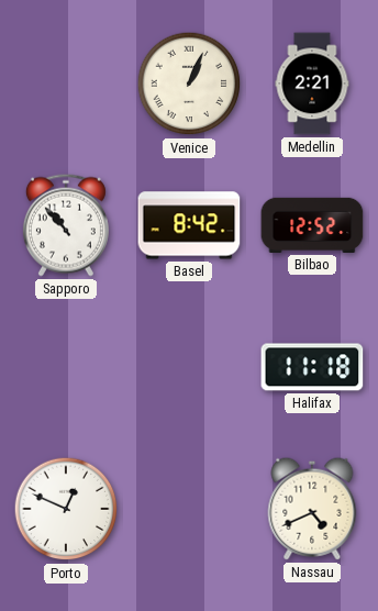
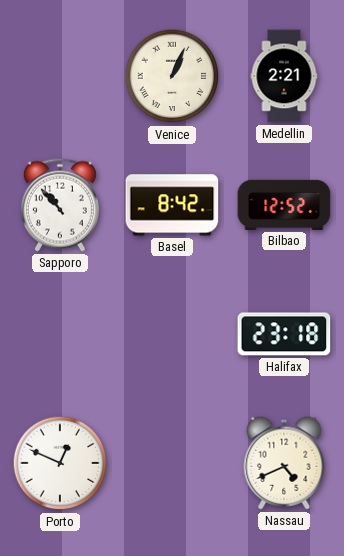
Halifax: 11:18 -> 23:18 (284, 334)
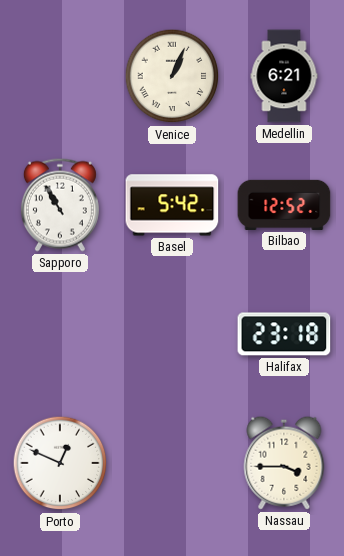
Medellin: 2:21 -> 6:21 (284, 76)
Sapporo: 10:53 -> 10:55 (60, 205)
Basel: 8:42 -> 5:42 (172, 205)
Nassau: 4:41 -> 3:45 (284, 463)
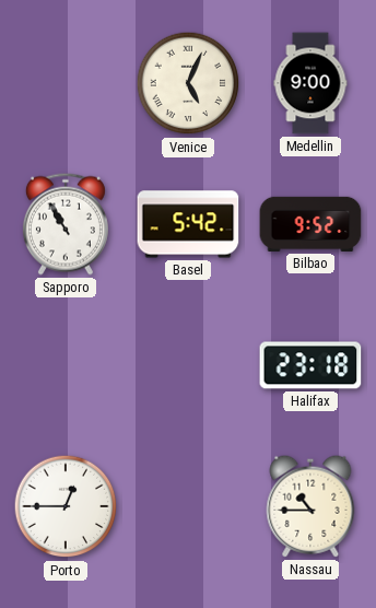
Venice: 1:04 -> 5:04 (188, 83)
Medellin: 6:21 -> 9:00 (310, 83)
Bilbao: 12:52 -> 9:52 (310, 224)
Porto: 12:49 -> 12:45 (66, 506)
Nassau: 3:45 -> 10:45 (310, 506)
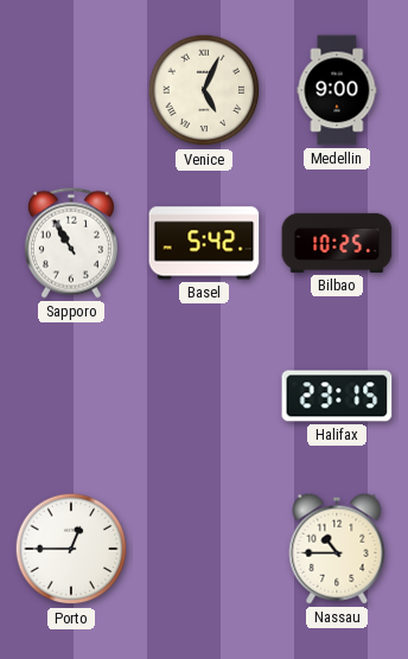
Bilbao: 9:52 -> 10:25 (337, 243)
Halifax: 23:18 -> 23:15 (337, 396)
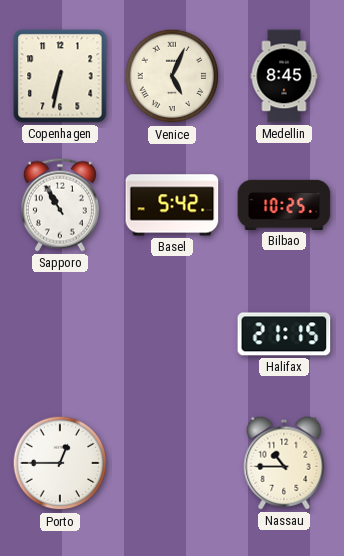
Copenhagen: none -> 6:32 (60, 76)
Medellin: 9:00 -> 8:45 (284, 76)
Halifax: 23:15 -> 21:15 (284, 334)
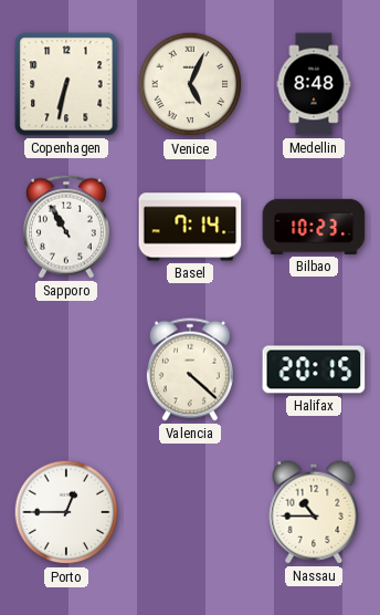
Medellin: 8:45 -> 8:48 (314, 84)
Basel: 5:42 -> 7:14 (190, 227)
Bilbao: 10:25 -> 10:23 (314, 227)
Valencia: none -> 4:22 (190, 369)
Halifax: 21:15 -> 20:15 (314, 369)
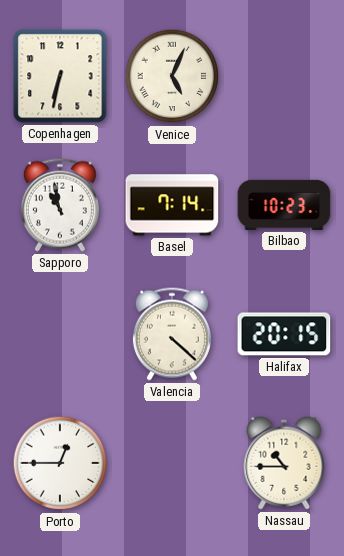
Medellin: 8:48 -> none (314, 84)
Sapporo: 10:55 -> 10:58 (60, 205)
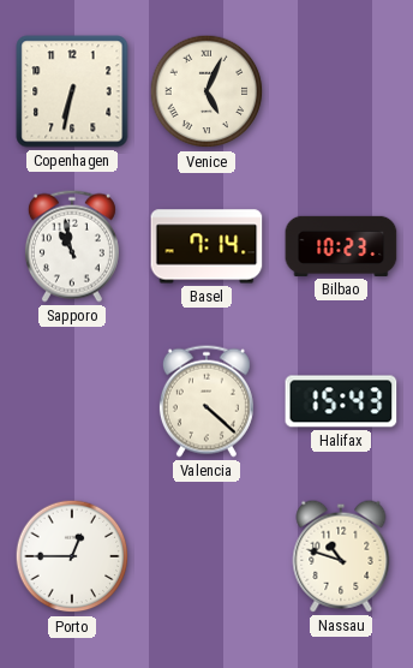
Halifax: 20:15 -> 15:43 (341, 401)
Nassau: 10:45 -> 10:48 (341, 556)
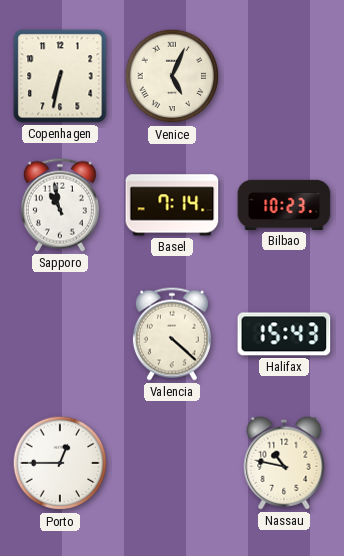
Nassau: 10:48 -> 10:47 (284, 463)
